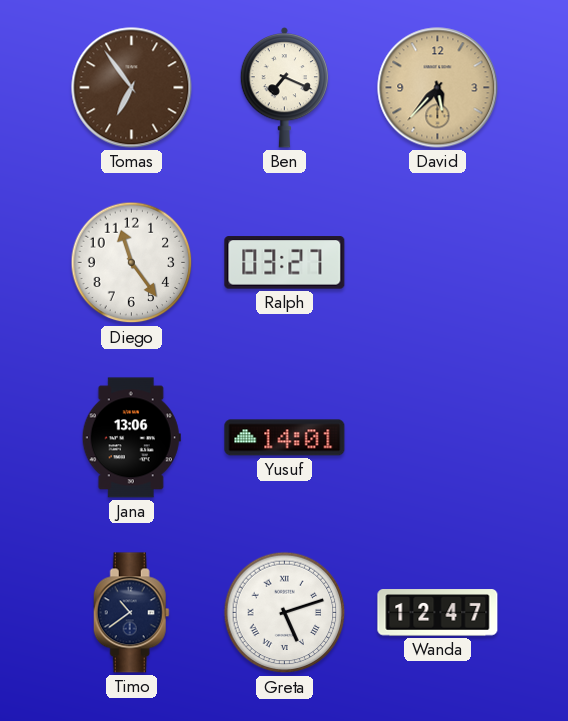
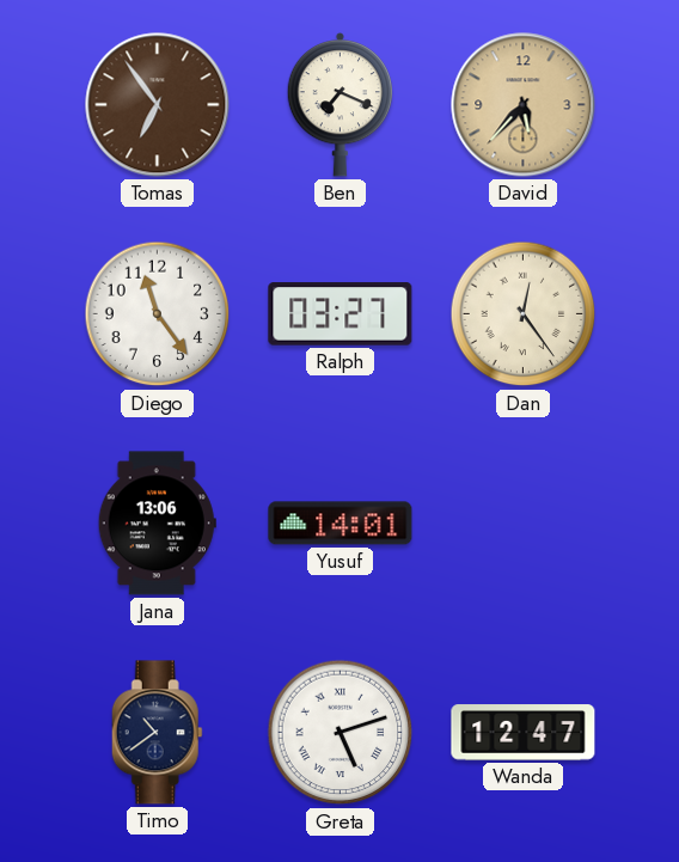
Dan: none -> 12:24 (524, 314)
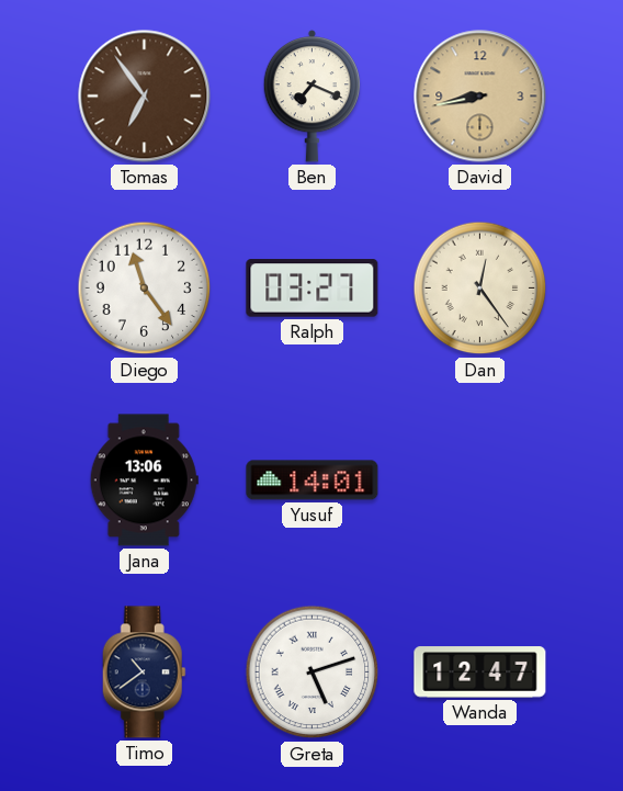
David: 5:37 -> 8:43 (480, 97)
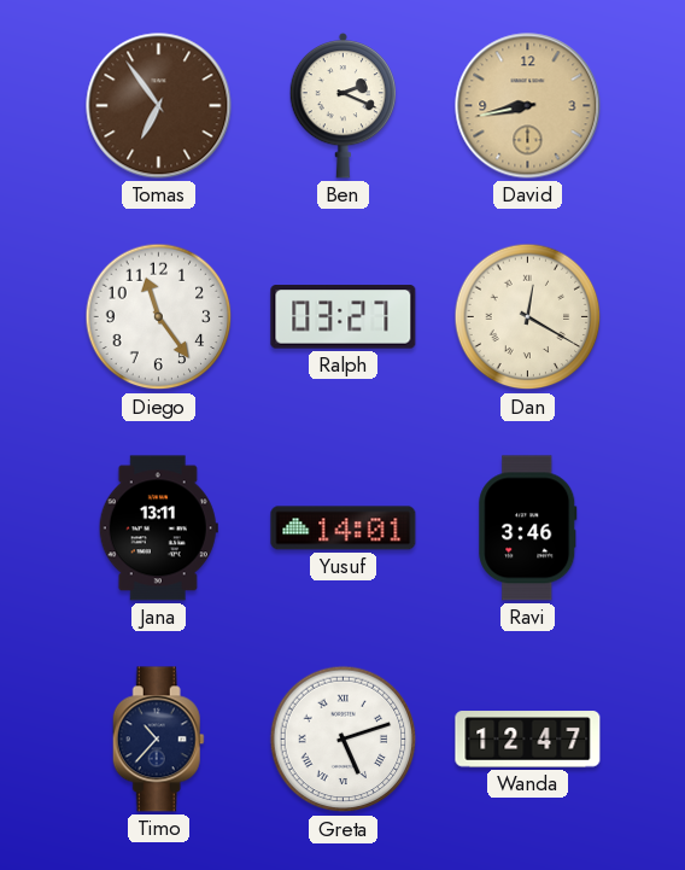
Ben: 7:19 -> 2:19 (344, 105)
Dan: 12:24 -> 12:20 (528, 317)
Jana: 13:06 -> 13:11 (158, 529)
Ravi: none -> 3:46 (528, 529)
Timo: 10:39 -> 10:37 (158, 740)
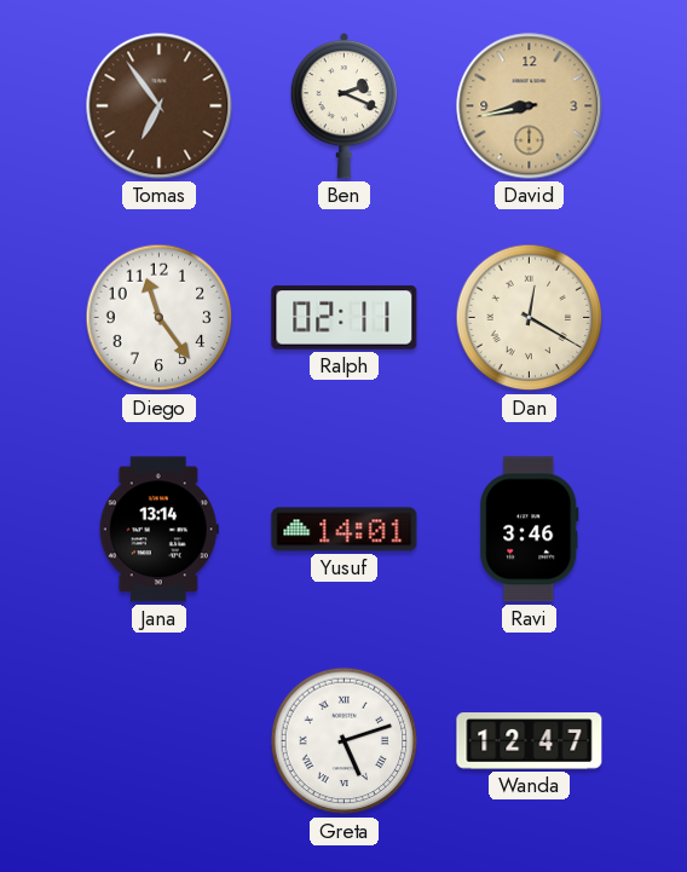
Ralph: 03:27 -> 02:11 (345, 318)
Jana: 13:11 -> 13:14 (158, 530)
Timo: 10:37 -> none (158, 740)
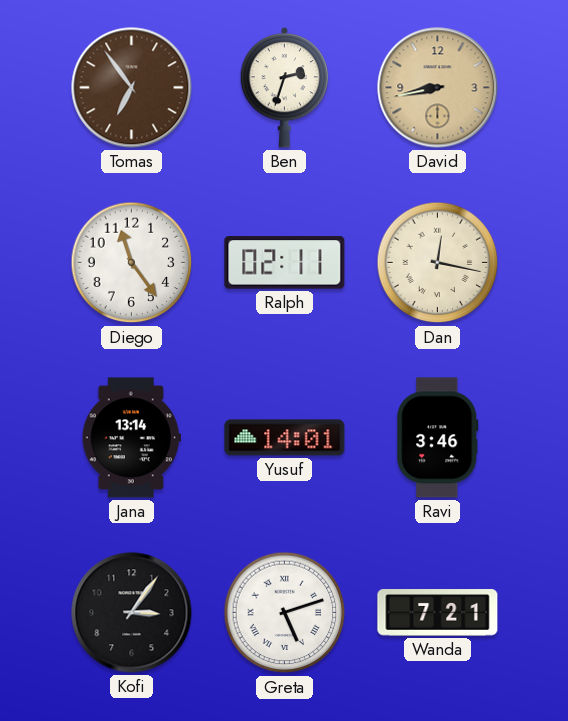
Ben: 2:19 -> 2:33 (285, 87)
Dan: 12:20 -> 12:17 (438, 263)
Kofi: none -> 3:06 (132, 613)
Wanda: 12:47 -> 7:21 (438, 613)
